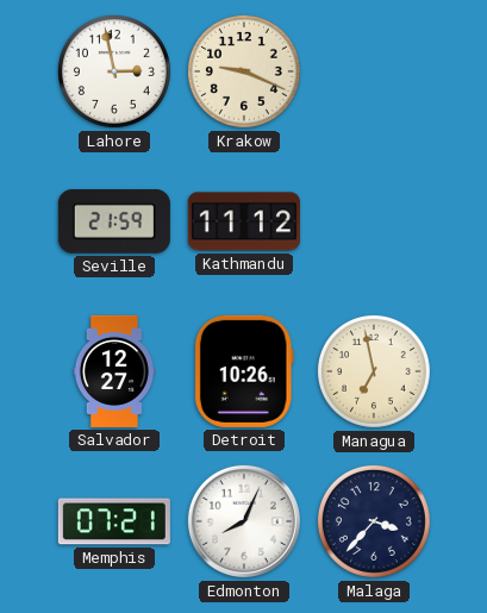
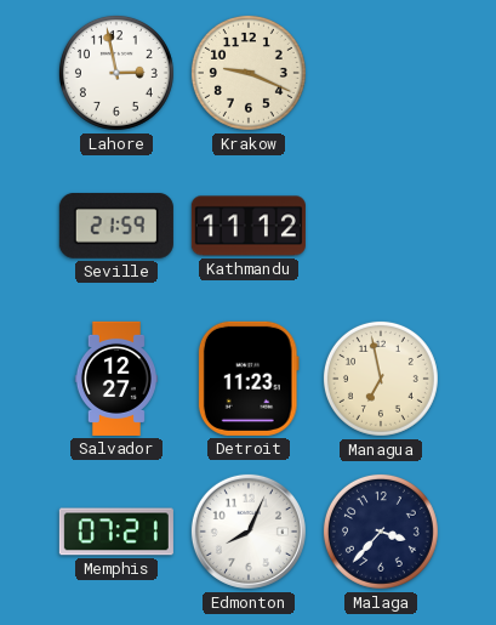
Detroit: 10:26 -> 11:23 (249, 379)
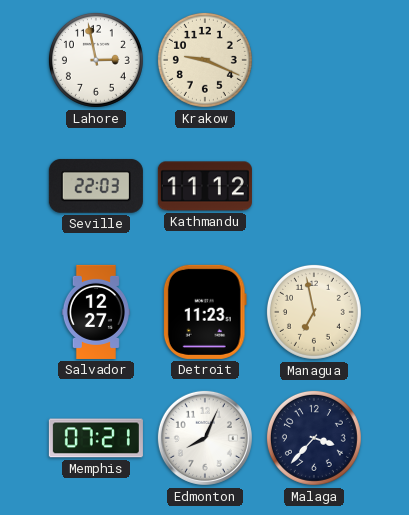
Seville: 21:59 -> 22:03 (96, 186)
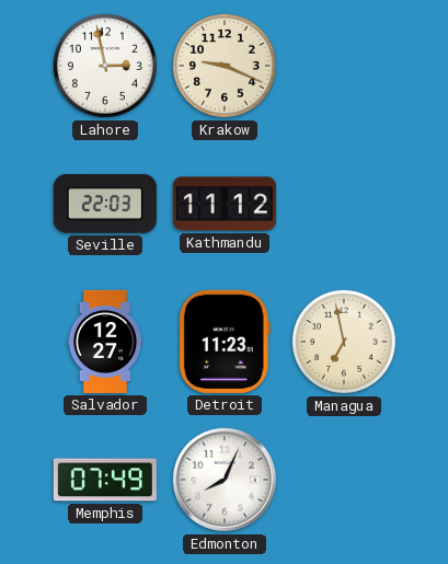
Memphis: 07:21 -> 07:49 (105, 480)
Malaga: 3:37 -> none (314, 438)
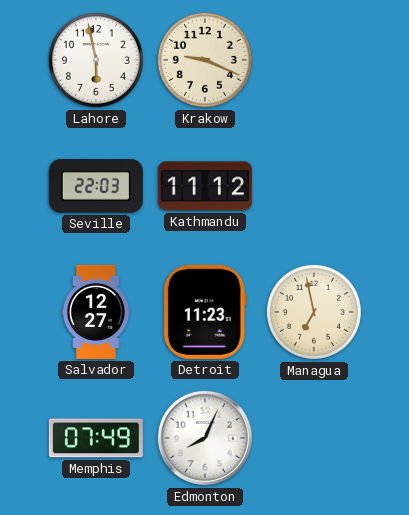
Lahore: 2:58 -> 5:58 (96, 60)
